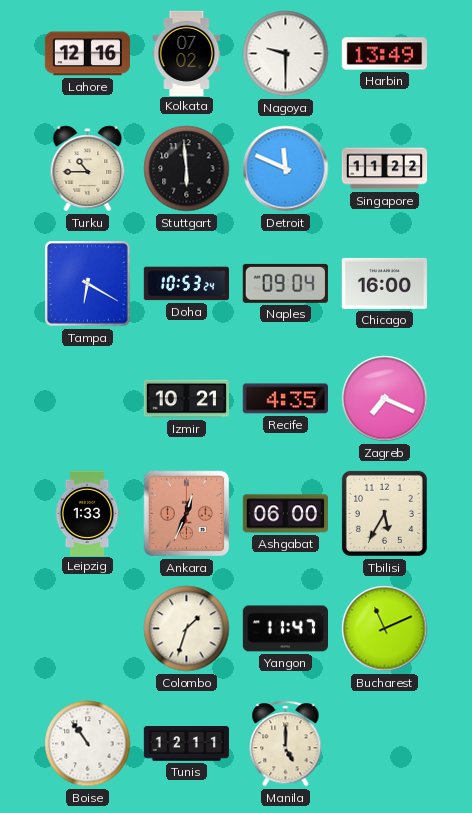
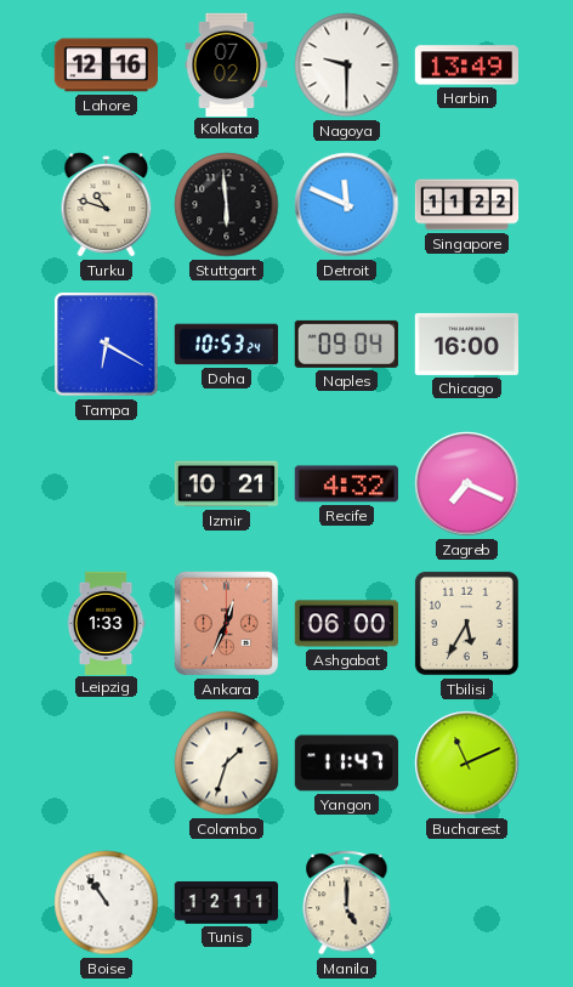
Turku: 10:45 -> 10:48 (107, 205)
Recife: 4:35 -> 4:32 (346, 484)
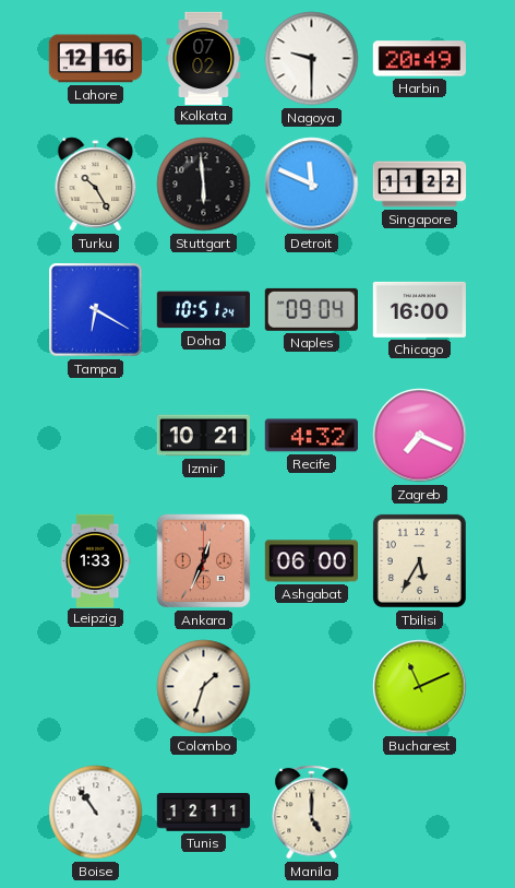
Harbin: 13:49 -> 20:49 (419, 59)
Turku: 10:48 -> 10:25 (96, 185)
Doha: 10:53 -> 10:51 (203, 310)
Yangon: 11:47 -> none (346, 764)
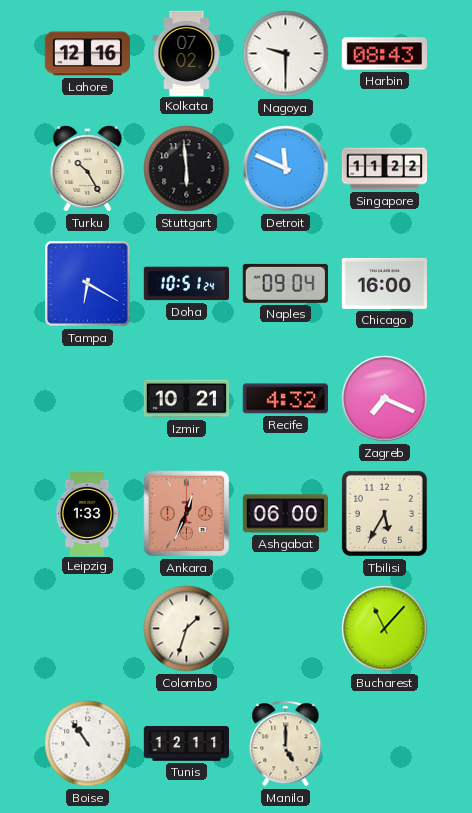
Harbin: 20:49 -> 08:43 (384, 54)
Bucharest: 11:11 -> 11:07 (385, 629)
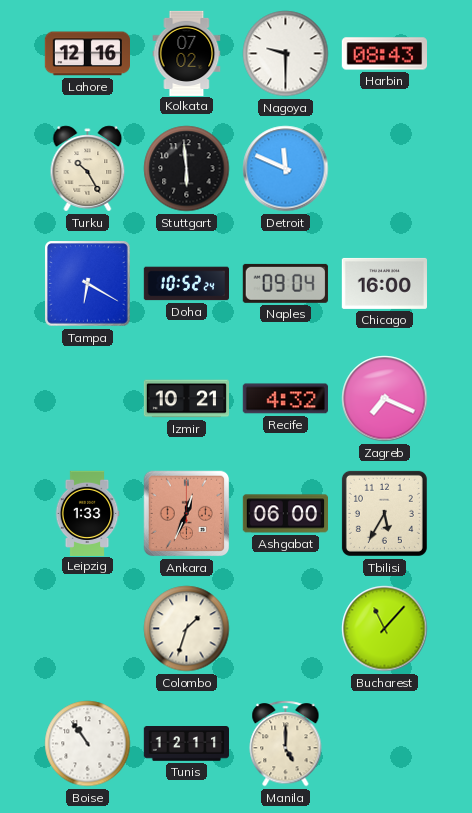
Singapore: 11:22 -> none (385, 169)
Doha: 10:51 -> 10:52 (186, 284)
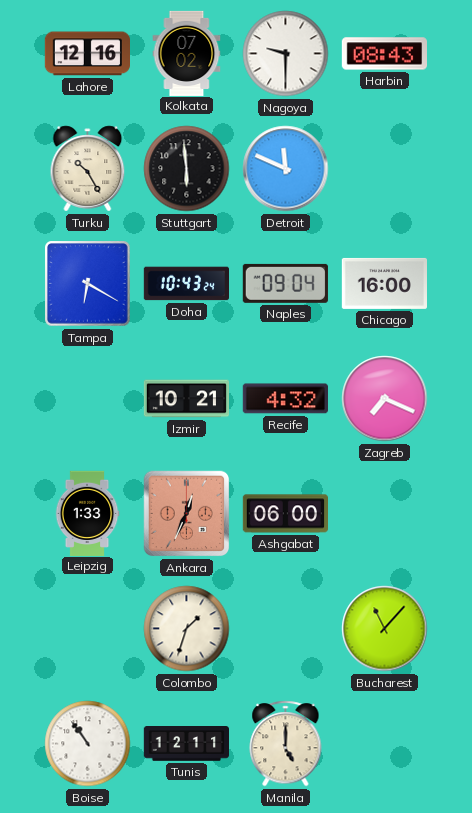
Doha: 10:52 -> 10:43 (186, 284)
Tbilisi: 5:35 -> none (384, 513)
